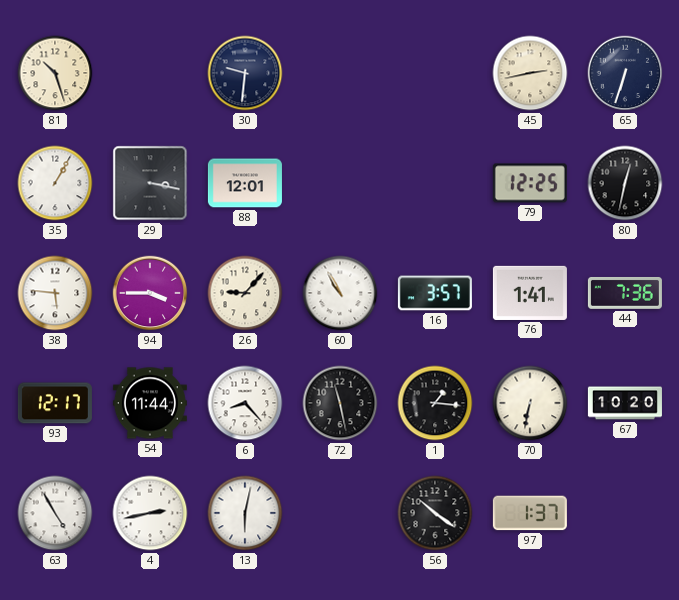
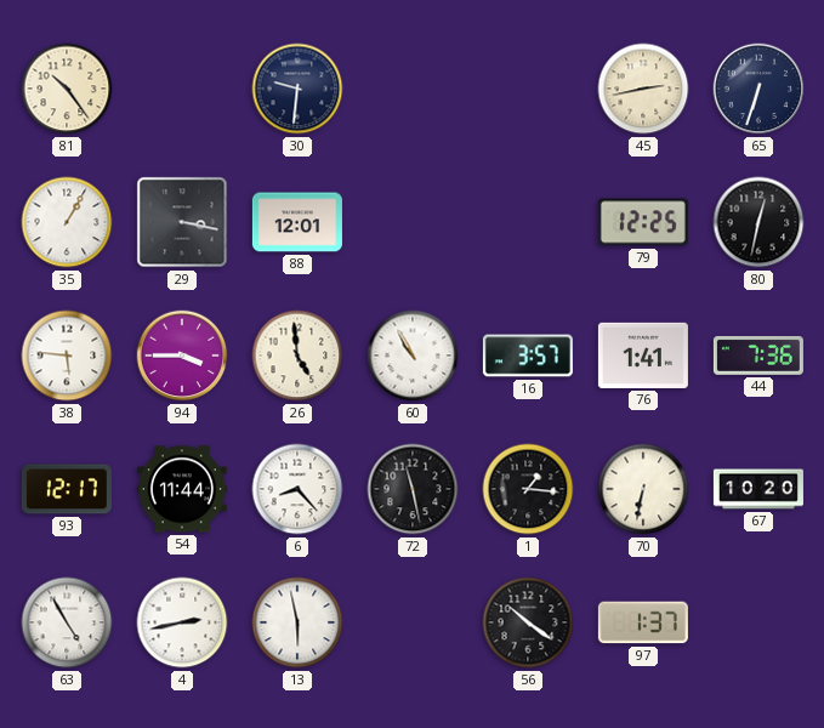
81: 10:27 -> 10:24 (67, 89)
26: 9:07 -> 4:59 (297, 356)
13: 6:02 -> 5:58 (297, 622)
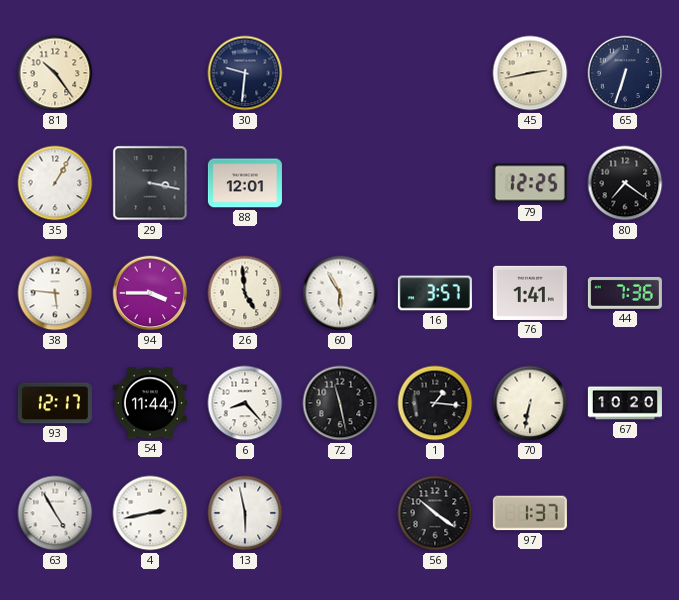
80: 12:32 -> 7:21 (625, 183)
60: 10:55 -> 5:55 (340, 293)
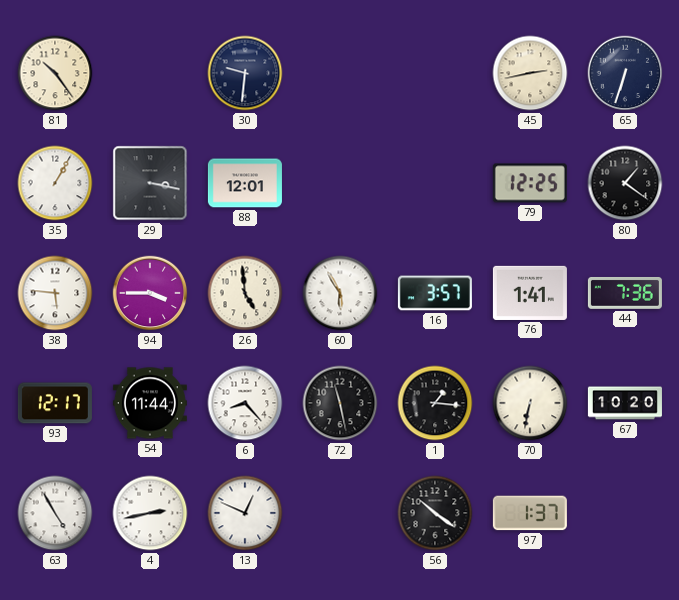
80: 7:21 -> 1:21 (625, 183)
13: 5:58 -> 12:49 (245, 513)
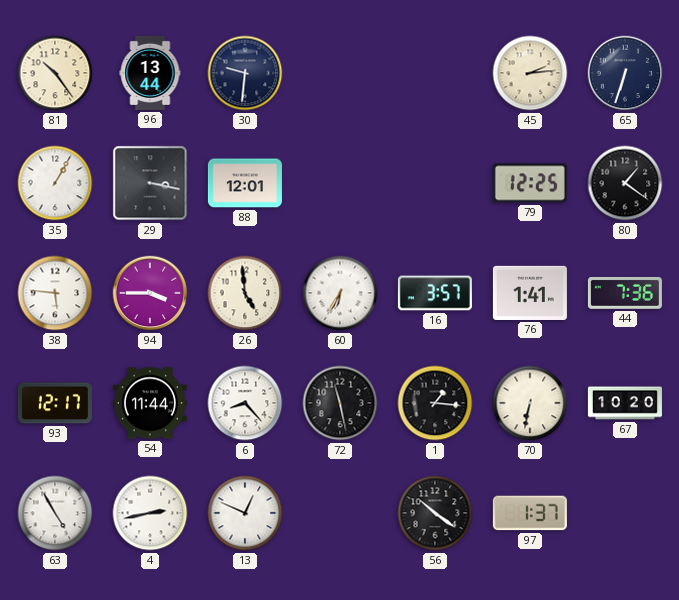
96: none -> 13:44 (150, 73)
45: 2:43 -> 2:14 (530, 73)
60: 5:55 -> 6:35 (340, 293)
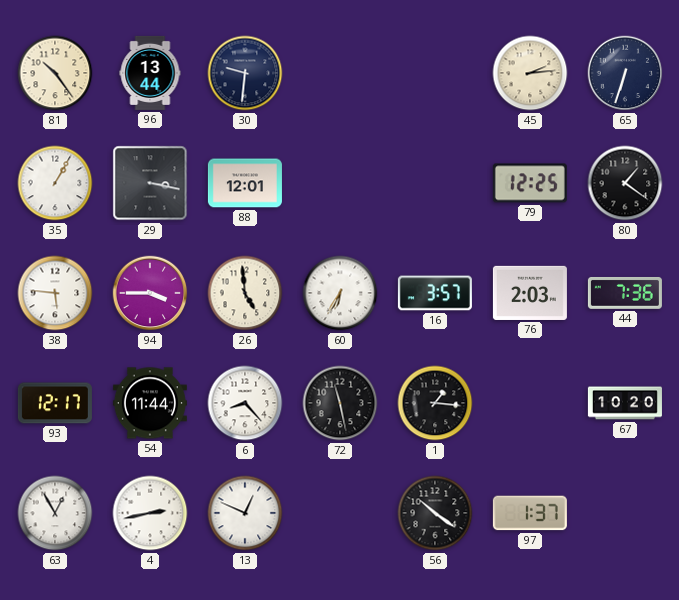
76: 1:41 -> 2:03 (530, 293)
70: 6:32 -> none (530, 403)
63: 4:55 -> 12:55 (55, 513)
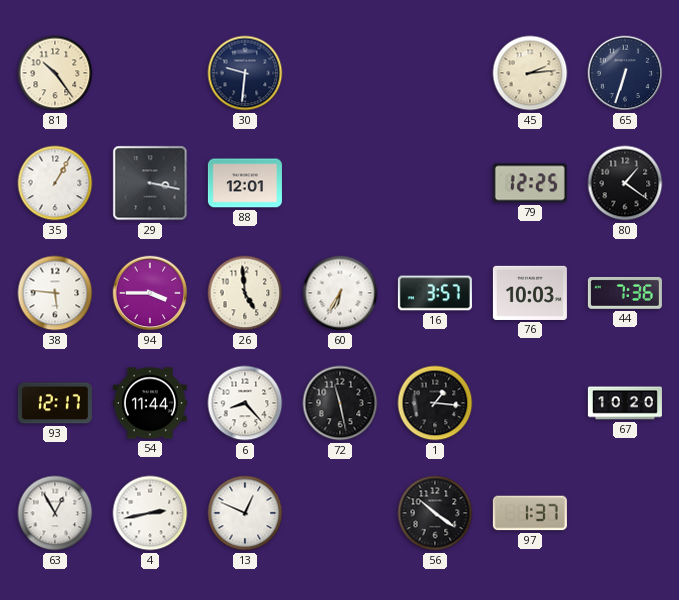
96: 13:44 -> none (150, 73)
76: 2:03 -> 10:03 (530, 293)
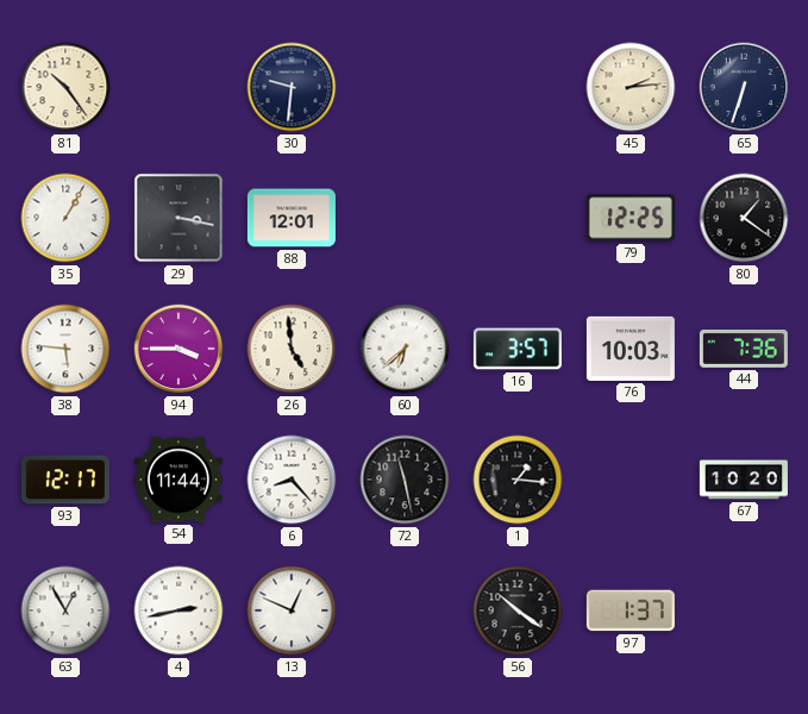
60: 6:35 -> 6:38 (405, 349)
